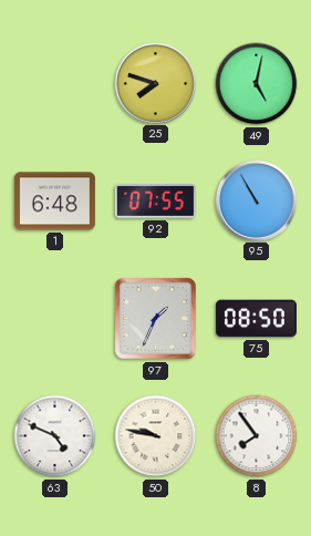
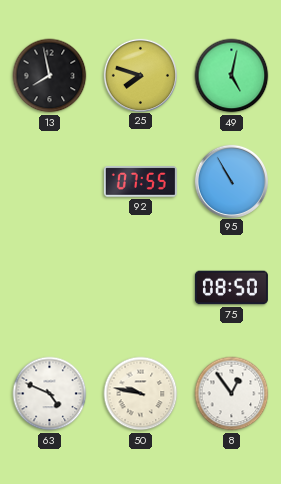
13: none -> 7:58 (50, 76)
1: 6:48 -> none (54, 202)
97: 1:34 -> none (155, 318)
8: 7:54 -> 12:54 (232, 394)
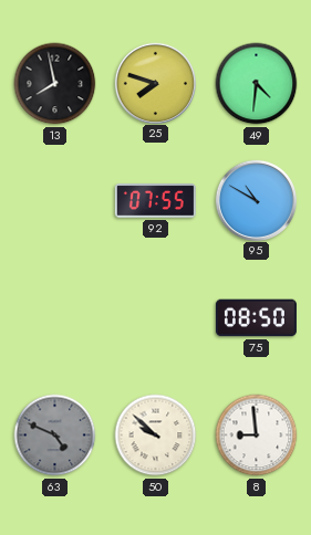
49: 5:02 -> 4:31 (257, 84)
95: 10:55 -> 10:50 (256, 200)
63 dial: white -> grey (55, 436)
50: 9:47 -> 9:52 (156, 436)
8: 12:54 -> 8:59 (257, 436)
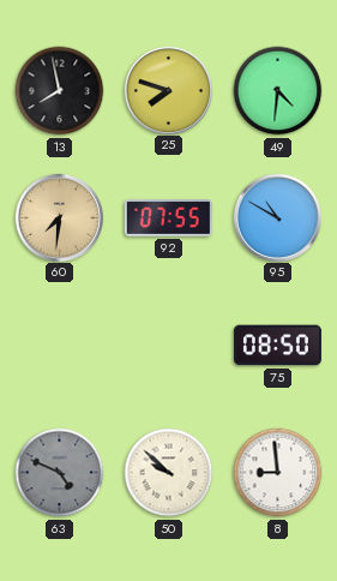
60: none -> 7:31 (59, 217)
